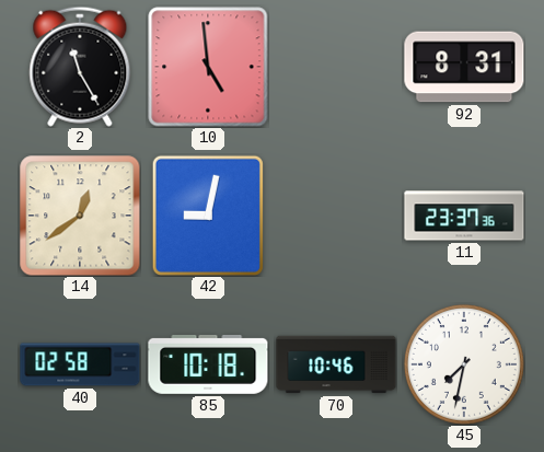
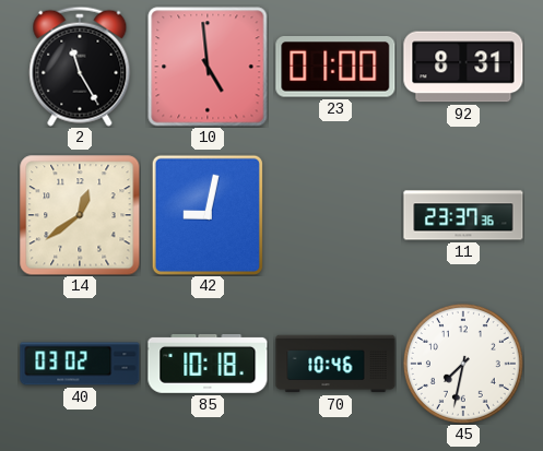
23: none -> 01:00 (335, 68)
40: 02:58 -> 03:02 (80, 364)
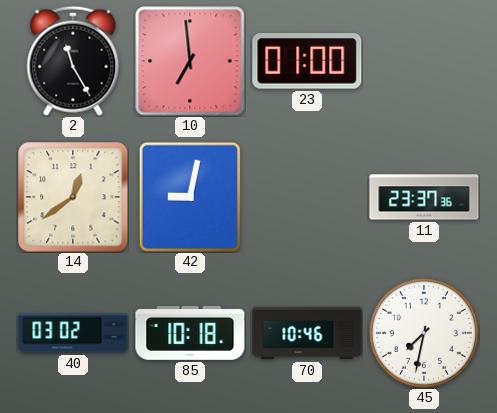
10: 4:59 -> 6:59 (190, 61)
92: 8:31 -> none (463, 67)
